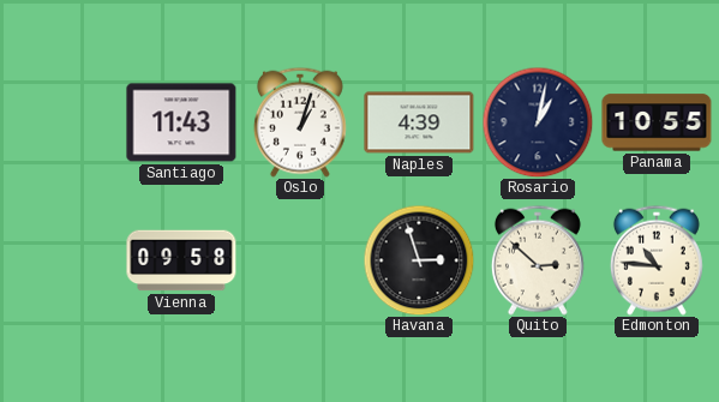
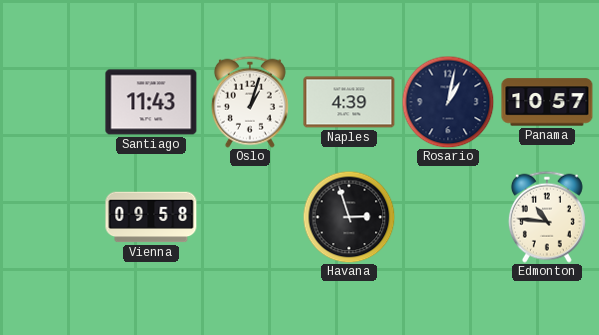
Panama: 10:55 -> 10:57 (547, 102)
Quito: 2:52 -> none (538, 260)
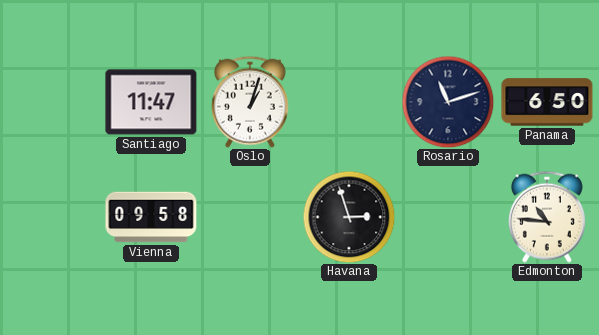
Santiago: 11:43 -> 11:47 (151, 102)
Naples: 4:39 -> none (349, 102)
Rosario: 1:02 -> 11:12 (448, 102)
Panama: 10:57 -> 6:50 (547, 102)
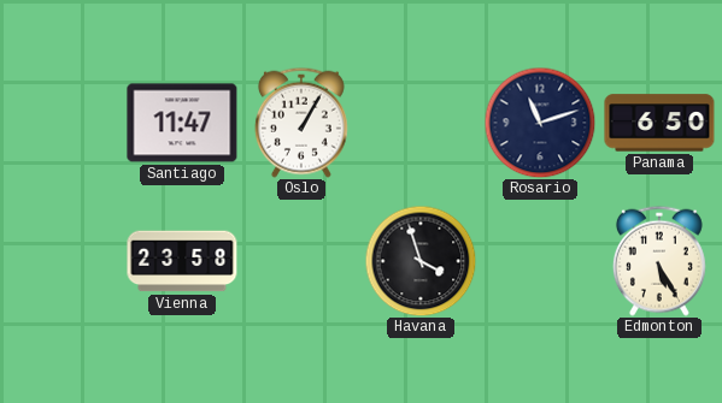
Oslo: 1:03 -> 1:05 (301, 123)
Vienna: 09:58 -> 23:58 (182, 261)
Havana: 2:57 -> 3:57 (421, 261)
Edmonton: 10:46 -> 5:25 (659, 261)
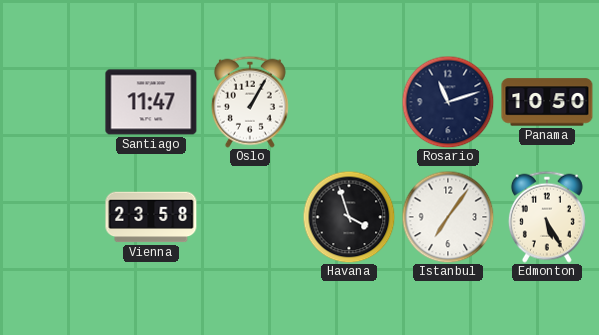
Panama: 6:50 -> 10:50 (547, 102)
Istanbul: none -> 7:06 (448, 217)
